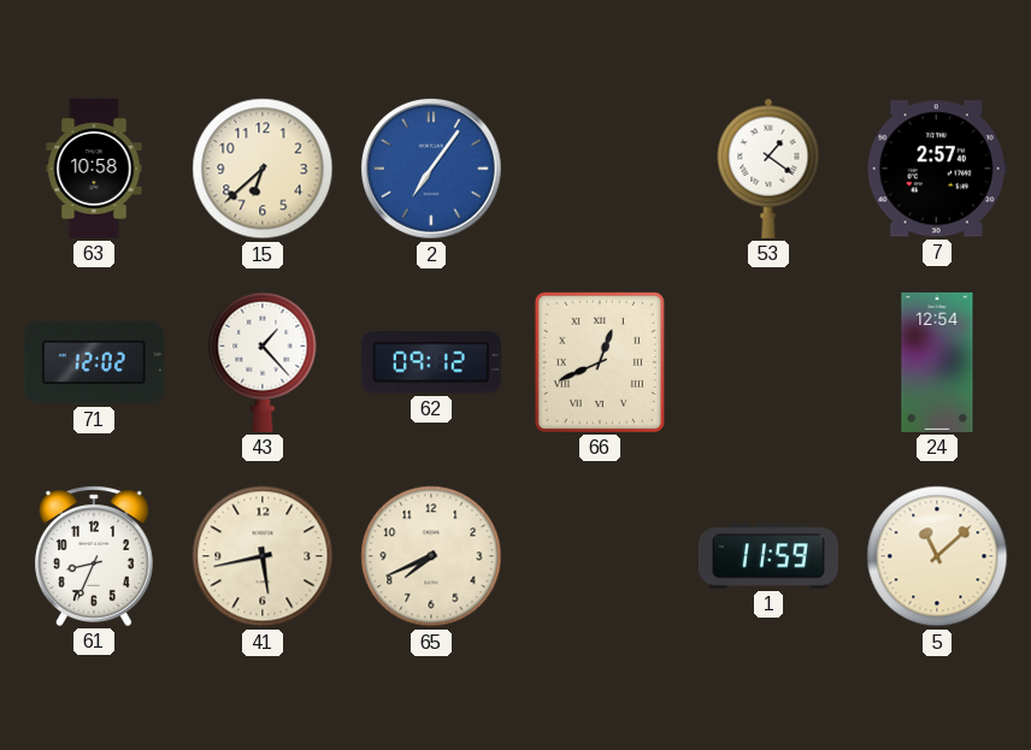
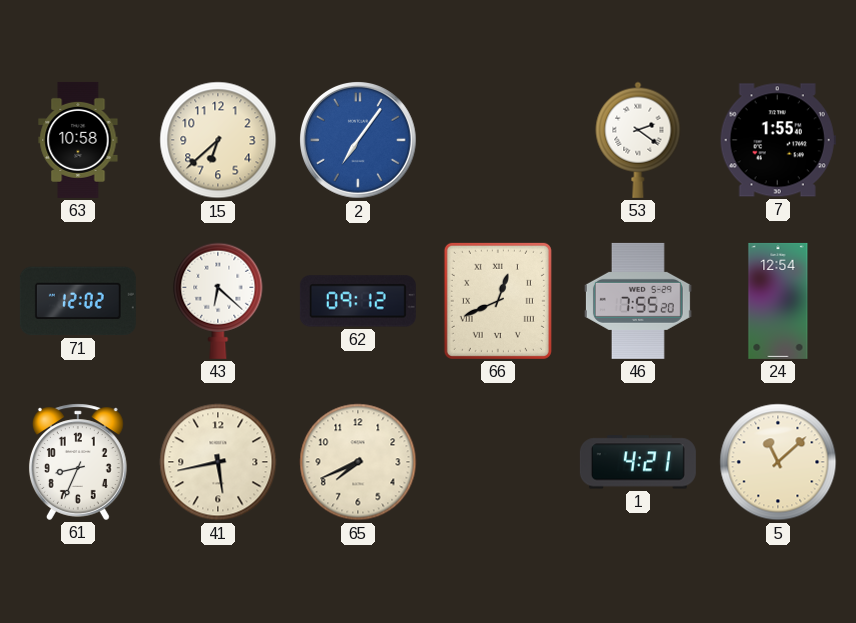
53: 1:21 -> 2:21 (638, 140)
7: 2:57 -> 1:55 (778, 140)
43: 1:23 -> 6:22 (218, 301)
46: none -> 7:55 (638, 301)
1: 11:59 -> 4:21 (638, 462)
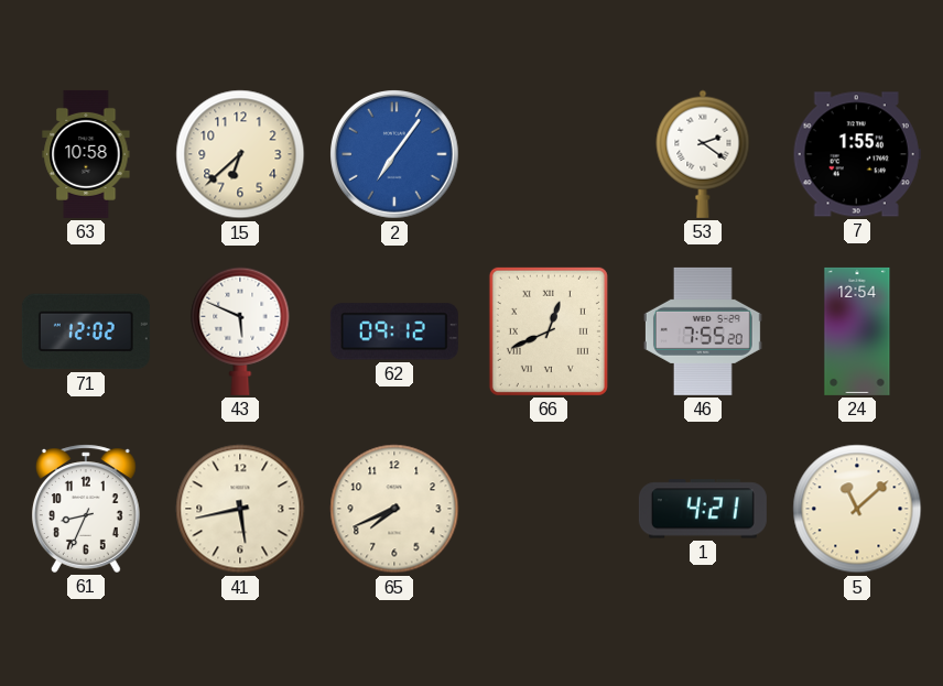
43: 6:22 -> 5:49 (240, 331)
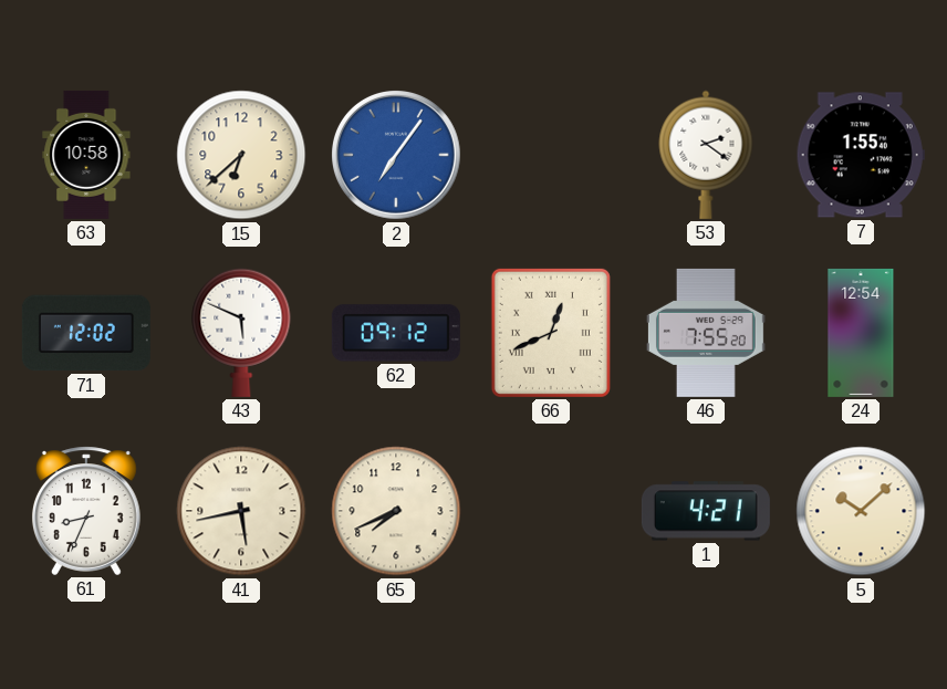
5: 11:08 -> 10:08 (861, 511)
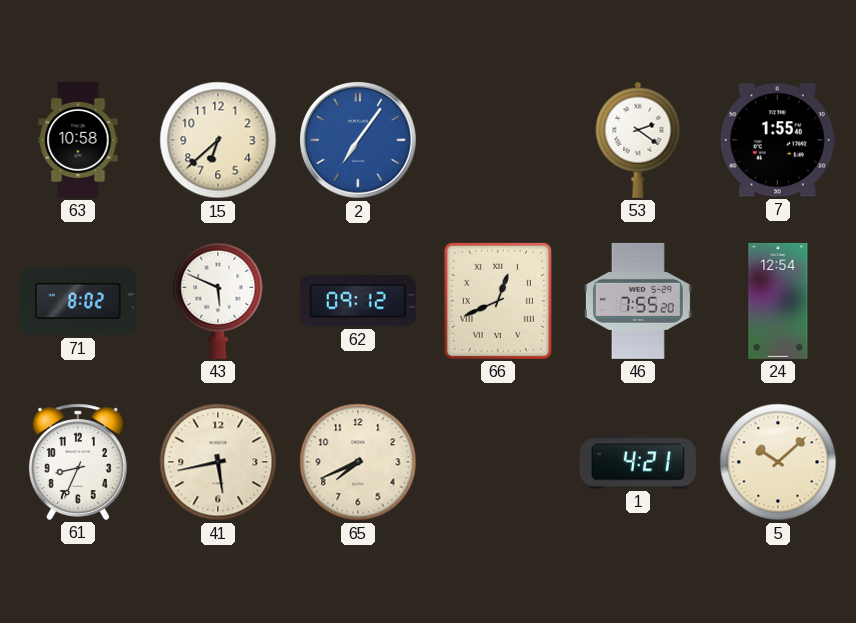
71: 12:02 -> 8:02 (78, 301)
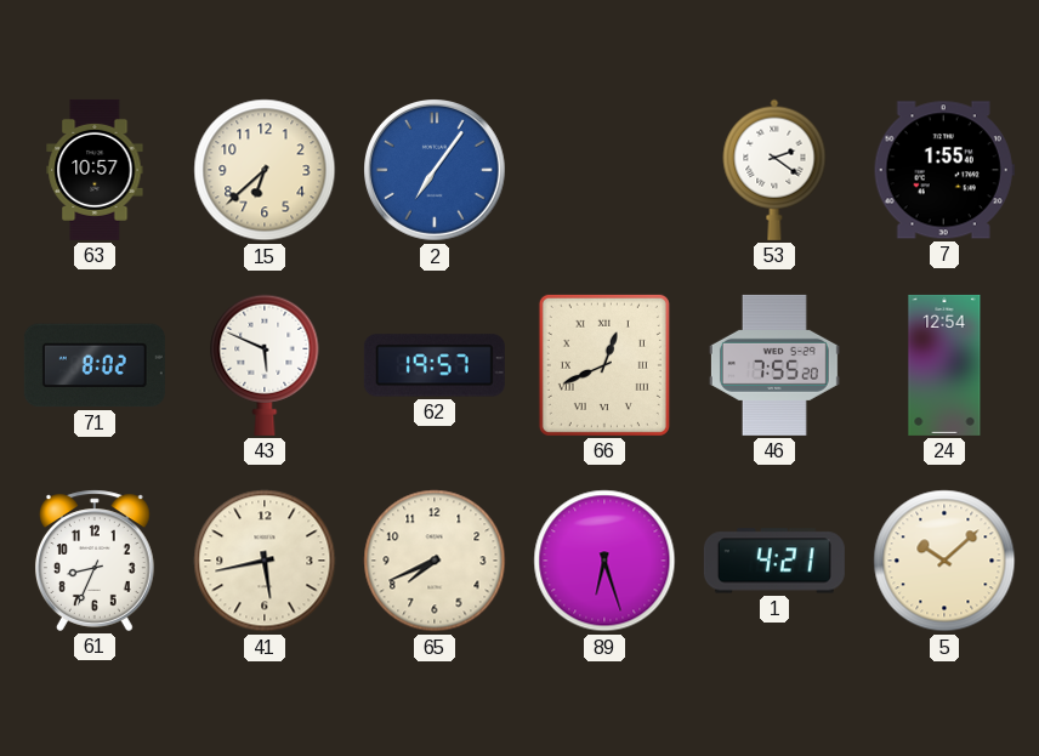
63: 10:58 -> 10:57 (95, 170)
62: 09:12 -> 19:57 (435, 365)
89: none -> 6:27 (604, 561)
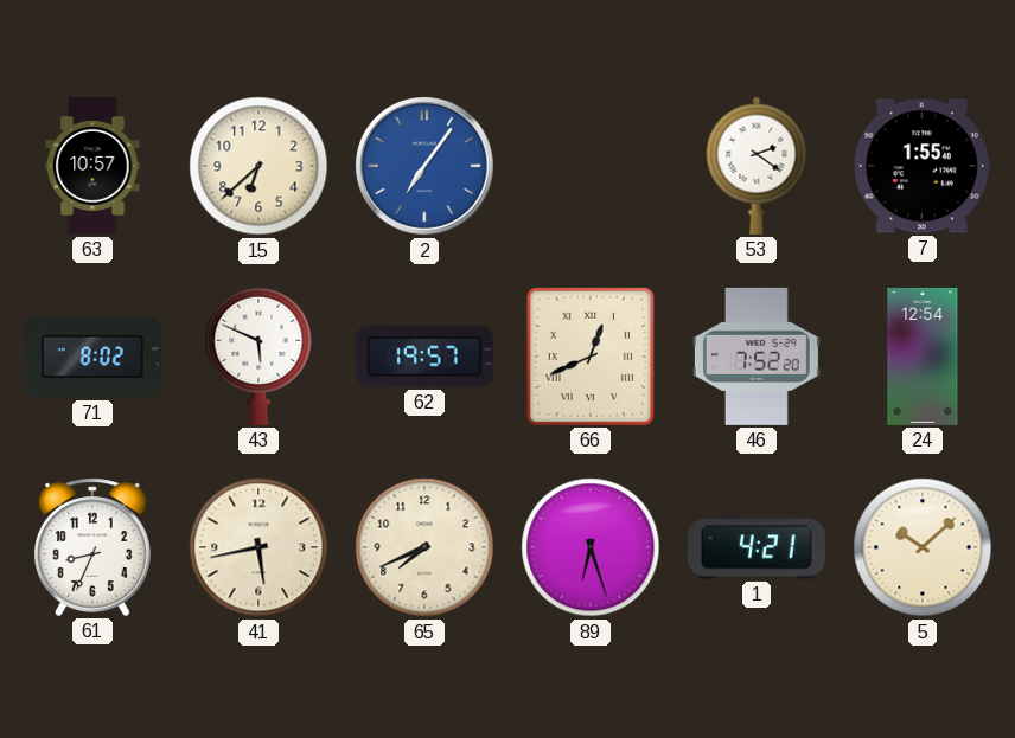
46: 7:55 -> 7:52 (757, 357)
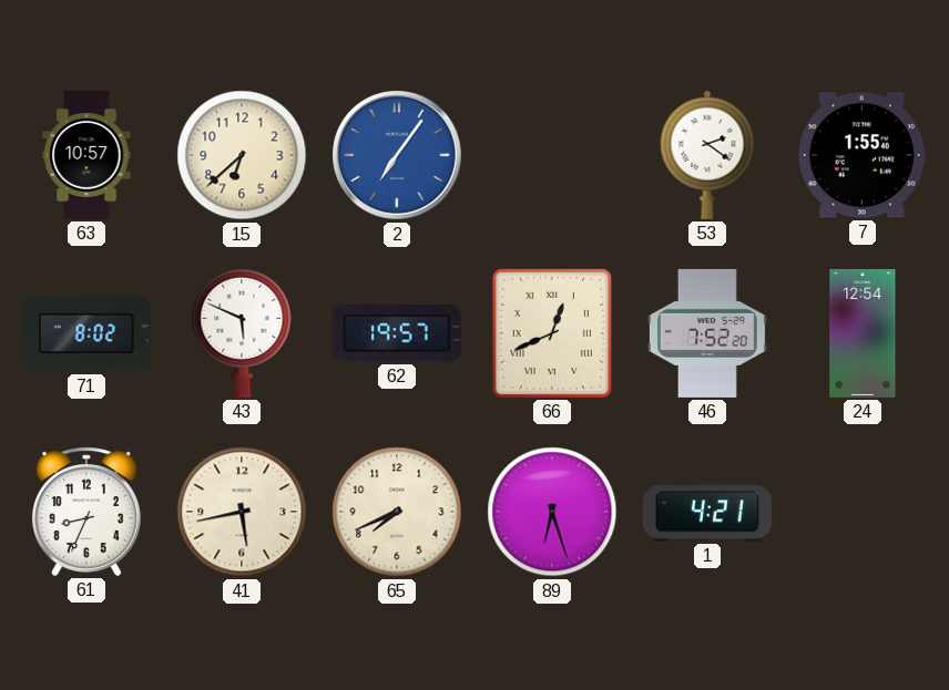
5: 10:08 -> none (923, 547)
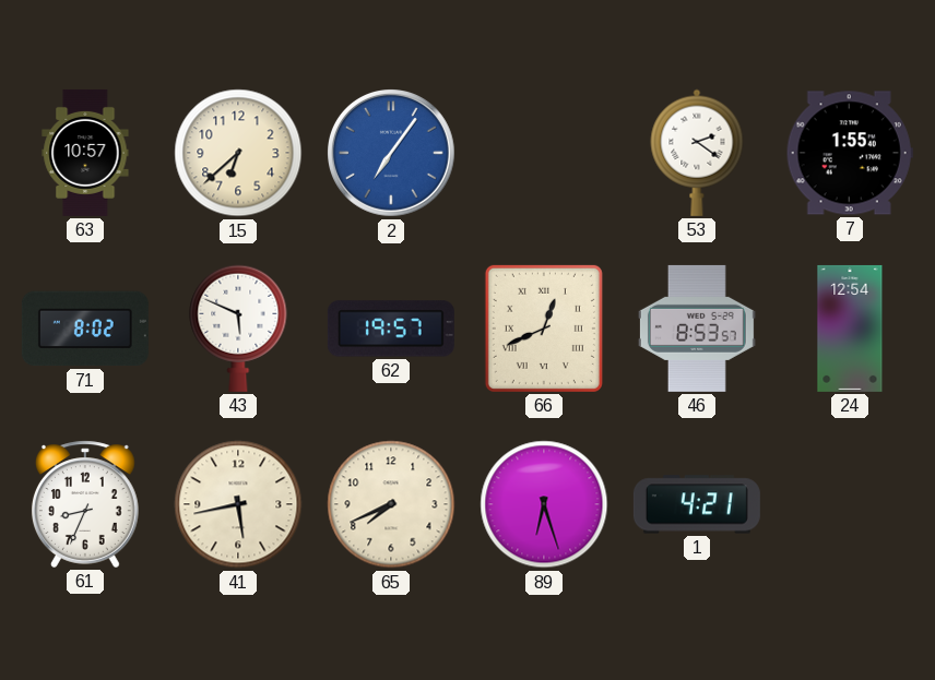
46: 7:52 -> 8:53 (697, 329)
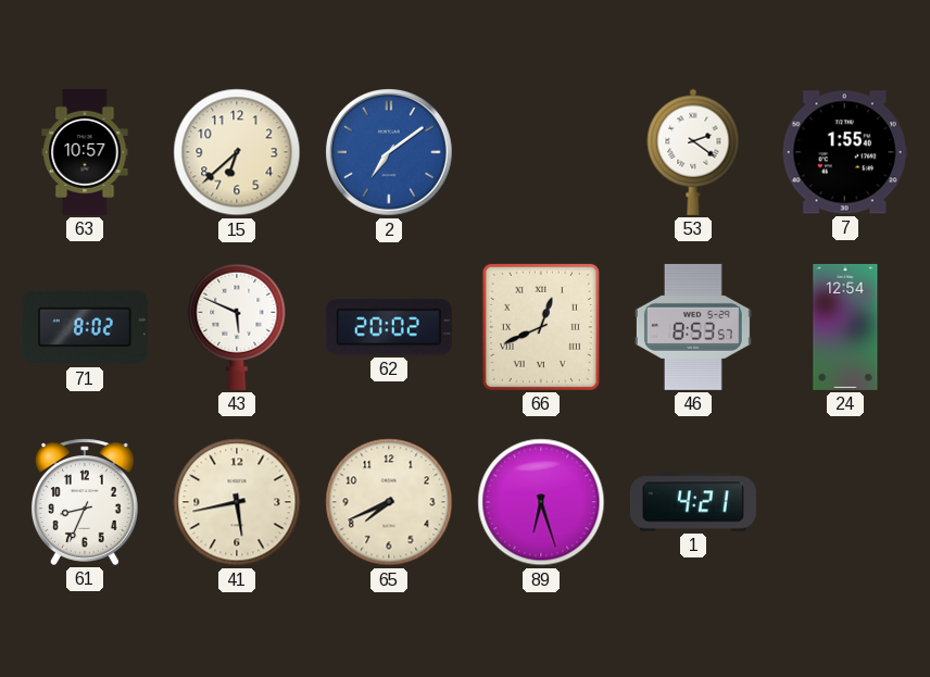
2: 7:06 -> 7:09 (390, 153)
62: 19:57 -> 20:02 (389, 327)
